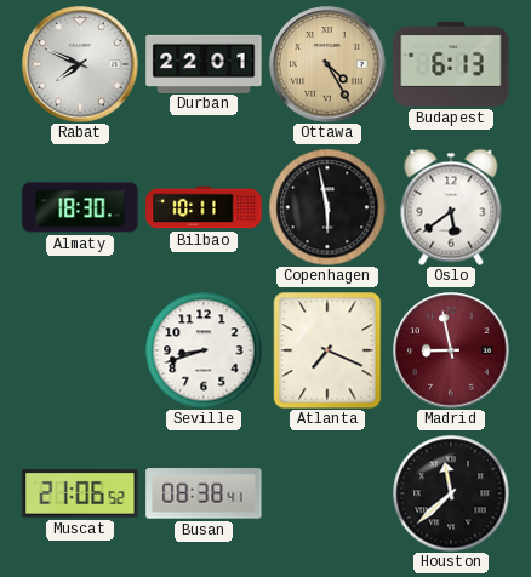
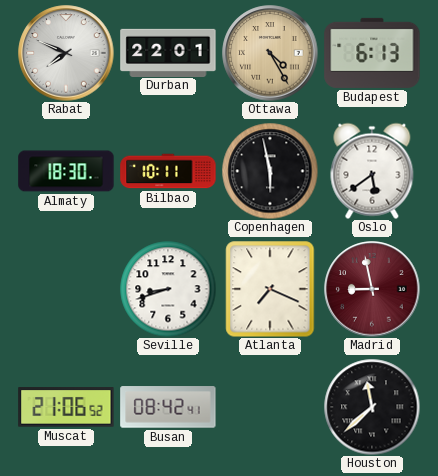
Busan: 08:38 -> 08:42 (168, 407)
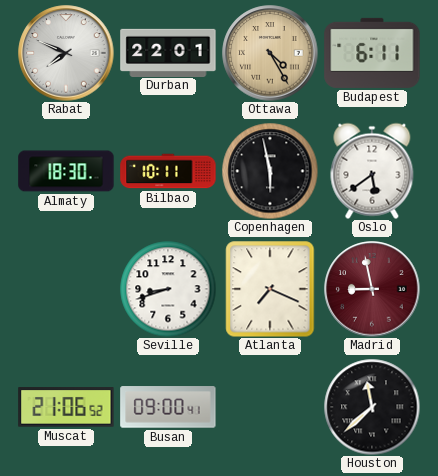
Budapest: 6:13 -> 6:11 (372, 53)
Busan: 08:42 -> 09:00 (168, 407)
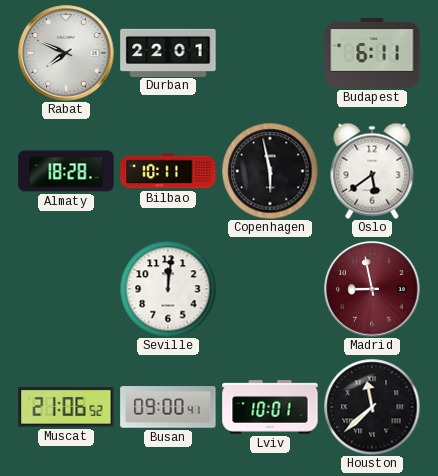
Ottawa: 4:25 -> none (270, 53)
Almaty: 18:30 -> 18:28 (66, 171)
Seville: 8:42 -> 12:01 (168, 289)
Atlanta: 7:19 -> none (270, 289)
Lviv: none -> 10:01 (270, 407)
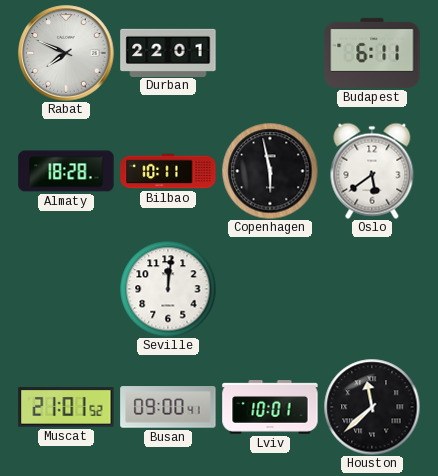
Madrid: 8:58 -> none (372, 289)
Muscat: 21:06 -> 21:01 (66, 407)
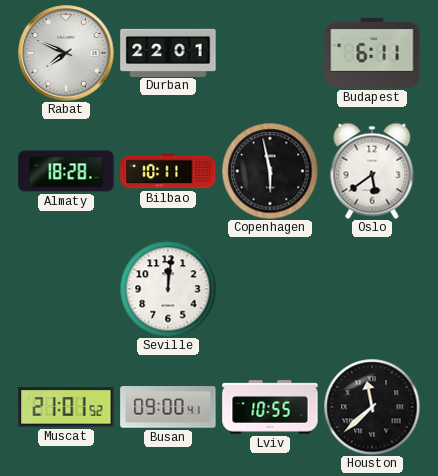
Lviv: 10:01 -> 10:55 (270, 407)
